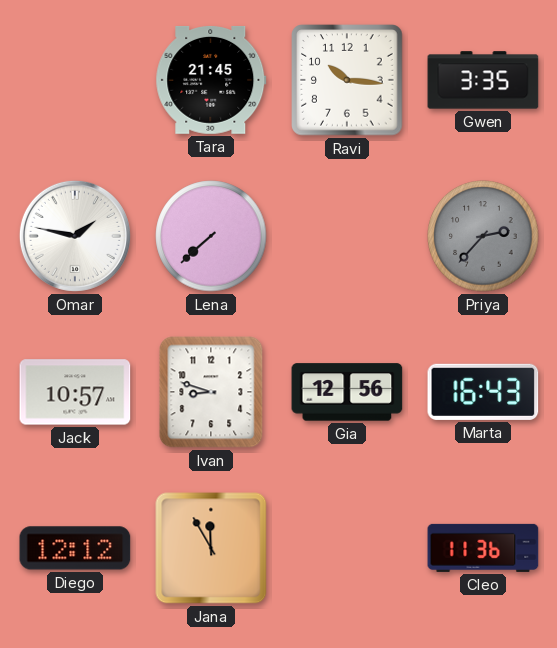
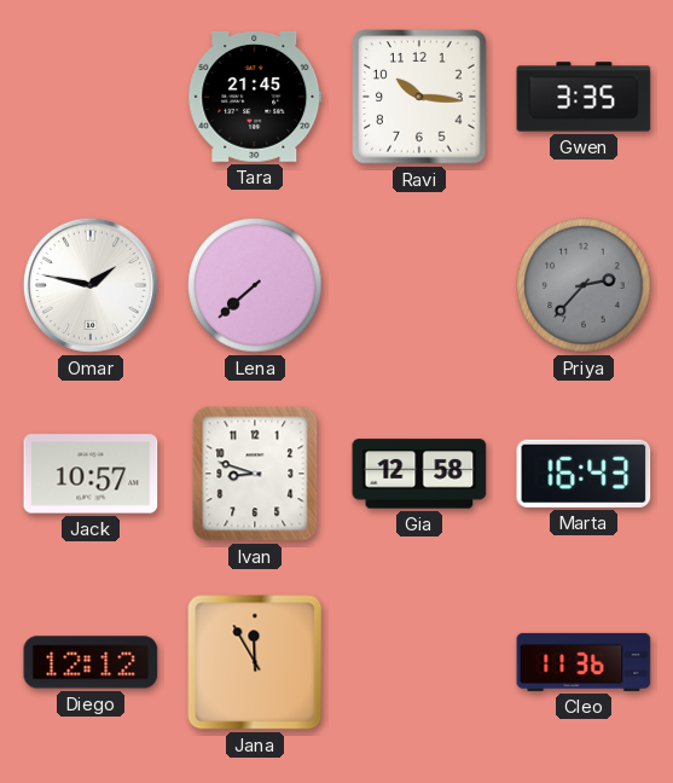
Gia: 12:56 -> 12:58 (419, 474)
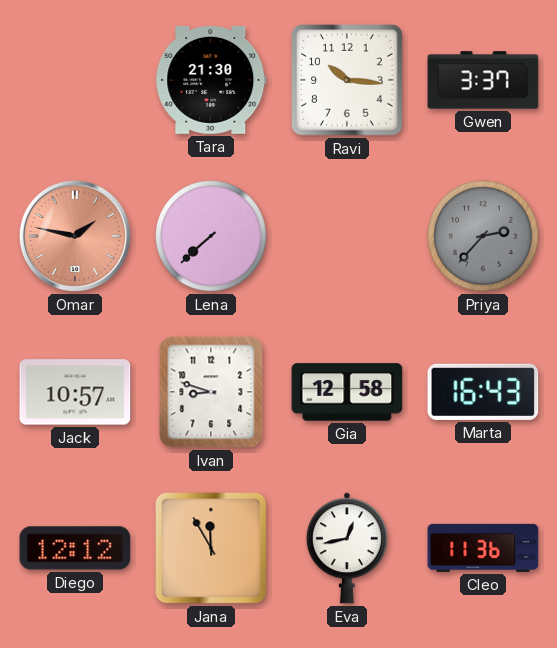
Tara: 21:45 -> 21:30 (211, 80)
Gwen: 3:35 -> 3:37 (483, 80)
Omar dial: white -> salmon (75, 236)
Eva: none -> 12:43 (347, 548)
